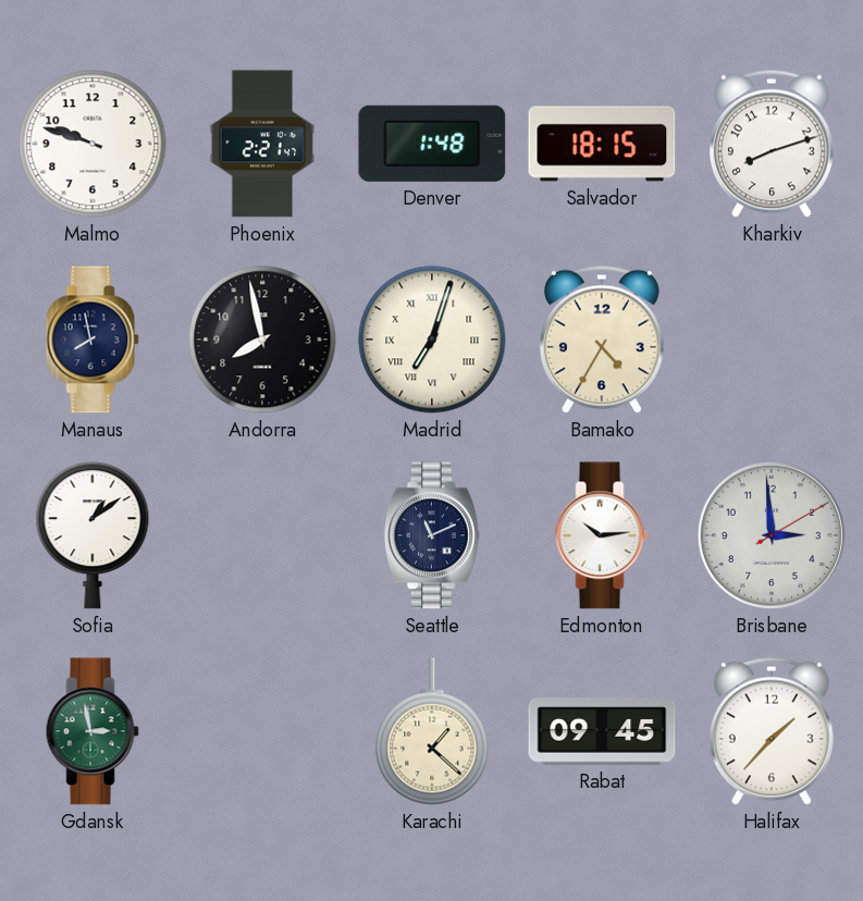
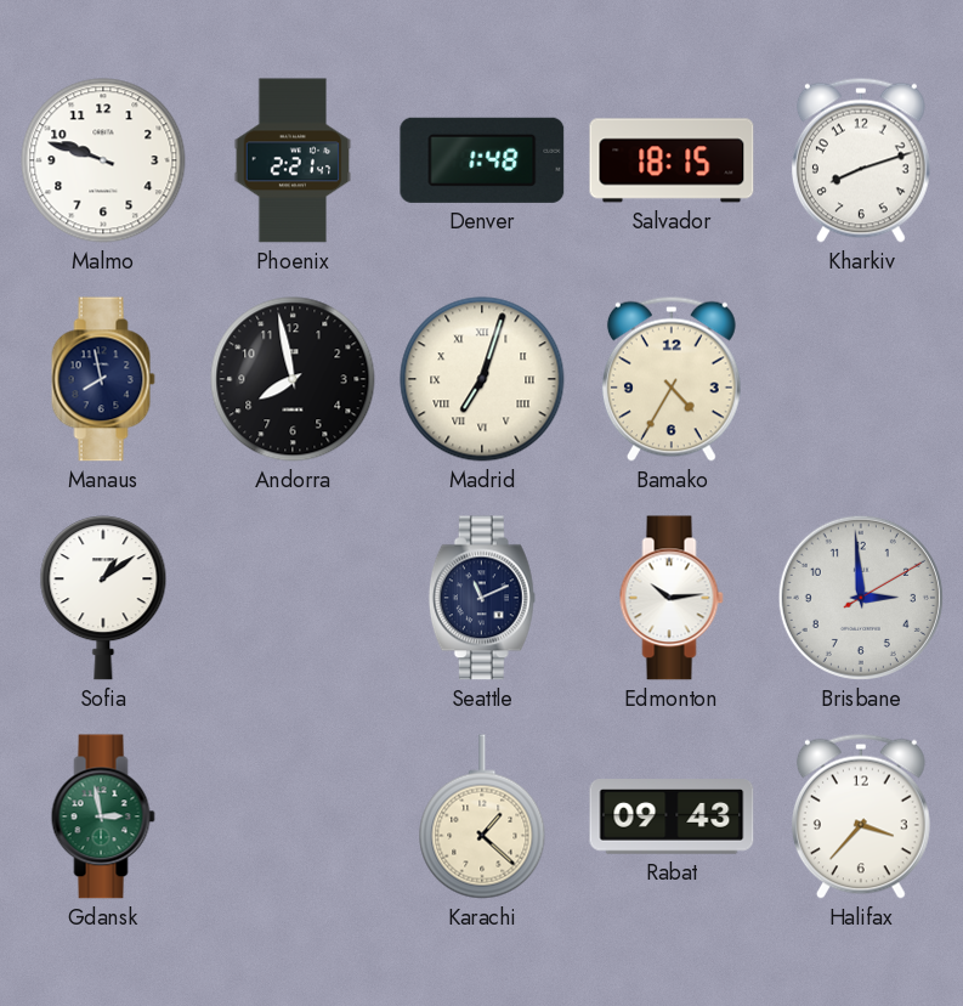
Rabat: 09:45 -> 09:43 (672, 816)
Halifax: 1:37 -> 3:37 (861, 816)
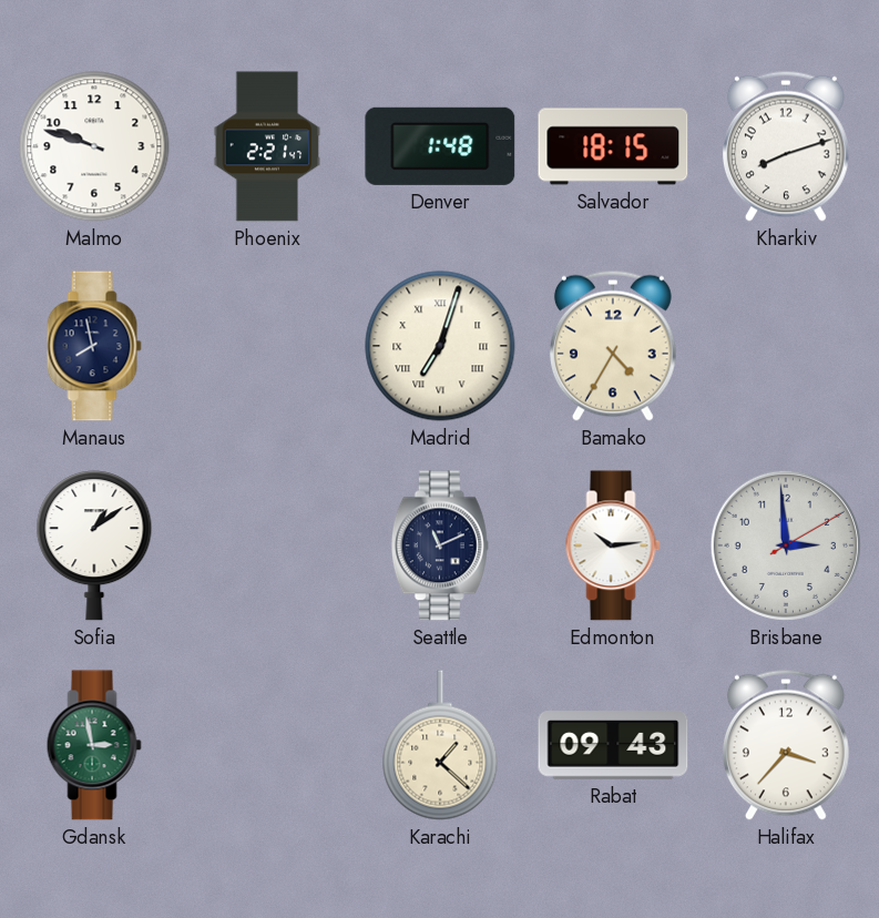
Andorra: 7:58 -> none (293, 379)
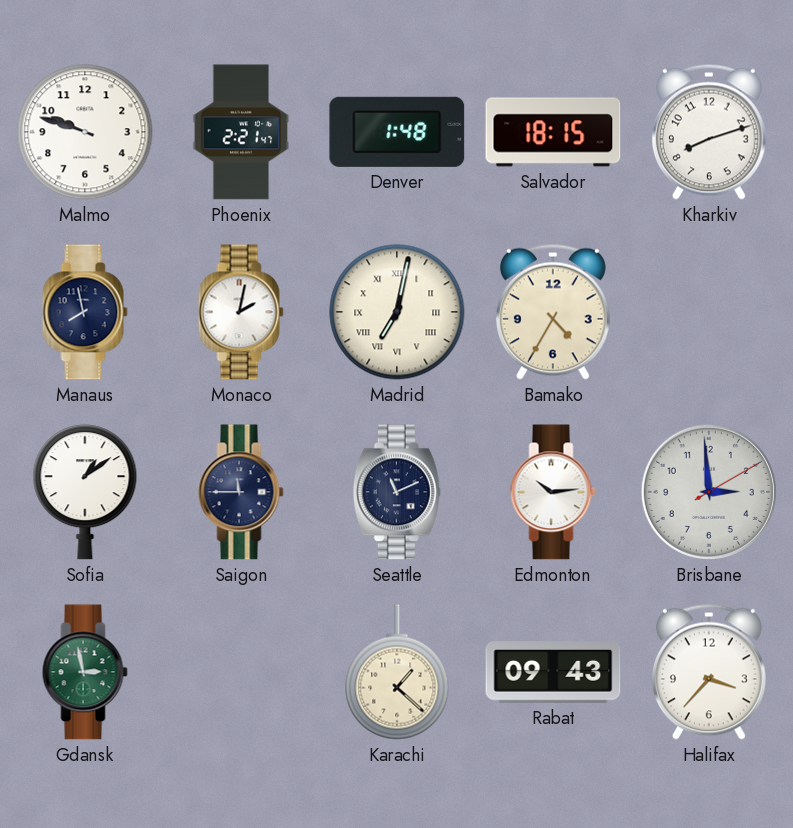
Monaco: none -> 2:02 (241, 312)
Madrid: 7:03 -> 7:02 (397, 312)
Saigon: none -> 11:45 (241, 492)
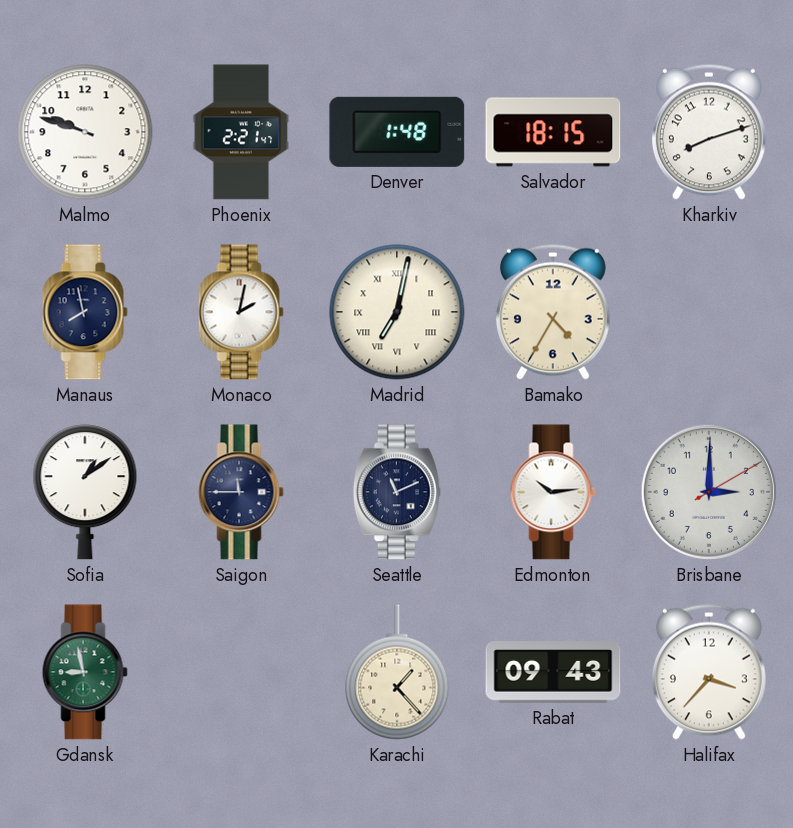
Brisbane: 2:59 -> 3:00 (709, 492)
Gdansk: 2:58 -> 8:58 (85, 672)
Karachi: 1:22 -> 1:23 (397, 672)
